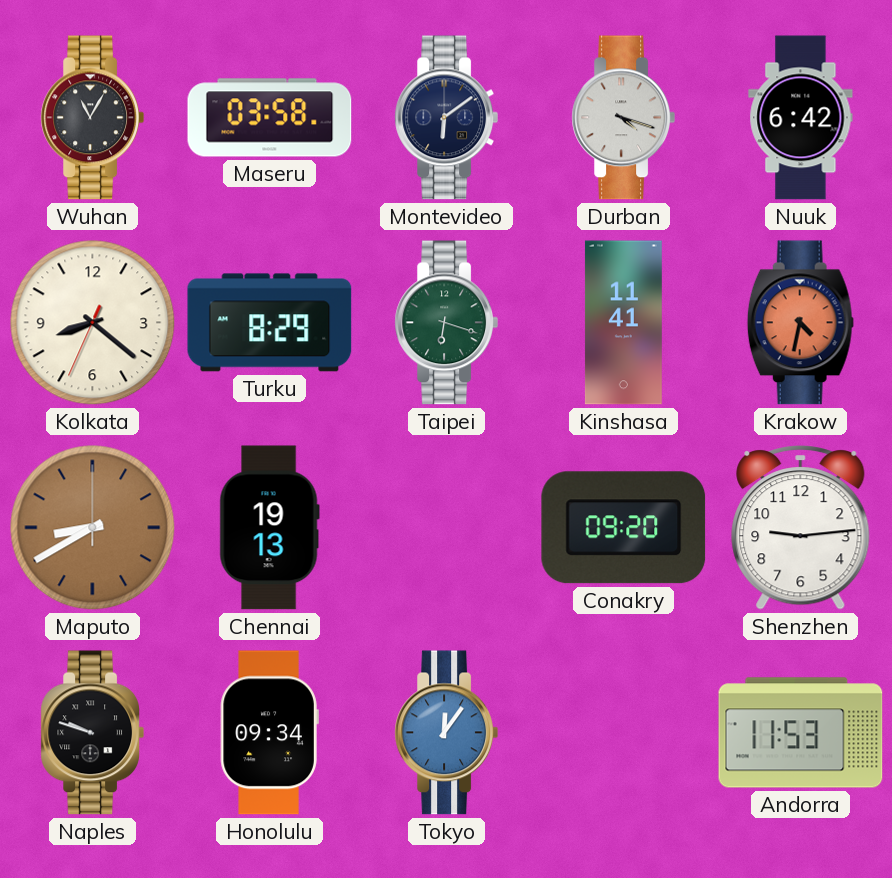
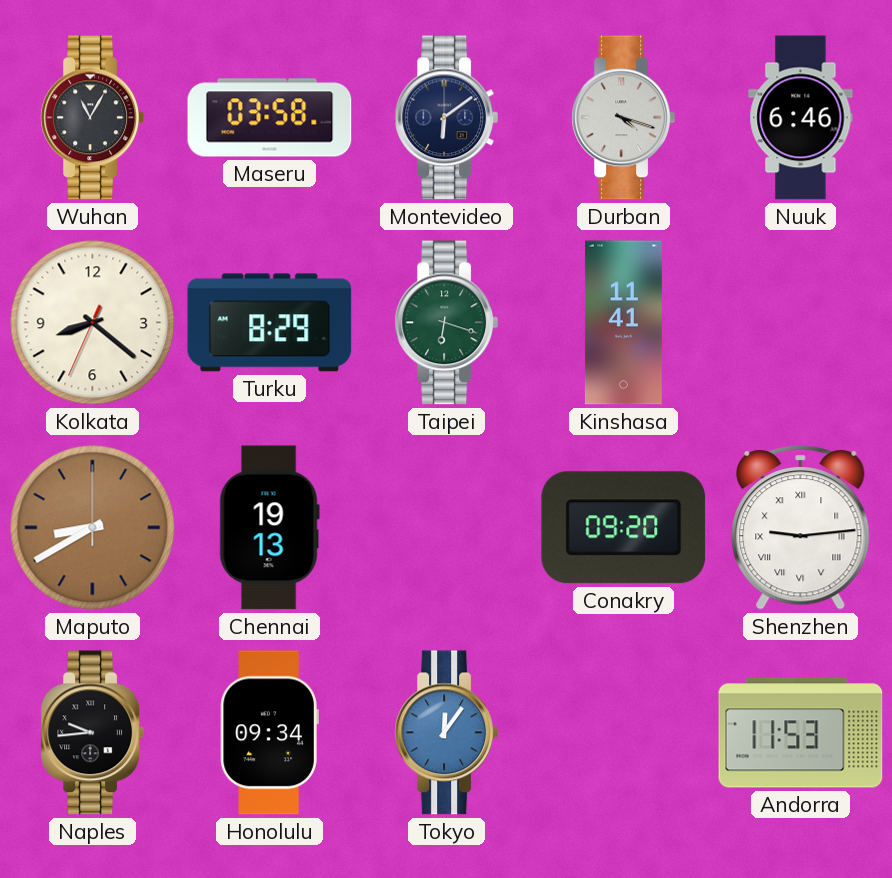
Nuuk: 6:42 -> 6:46 (801, 118)
Krakow: 4:32 -> none (800, 323)
Shenzhen numerals: Arabic -> Roman (801, 528)
Naples: 9:48 -> 9:44 (92, 733)
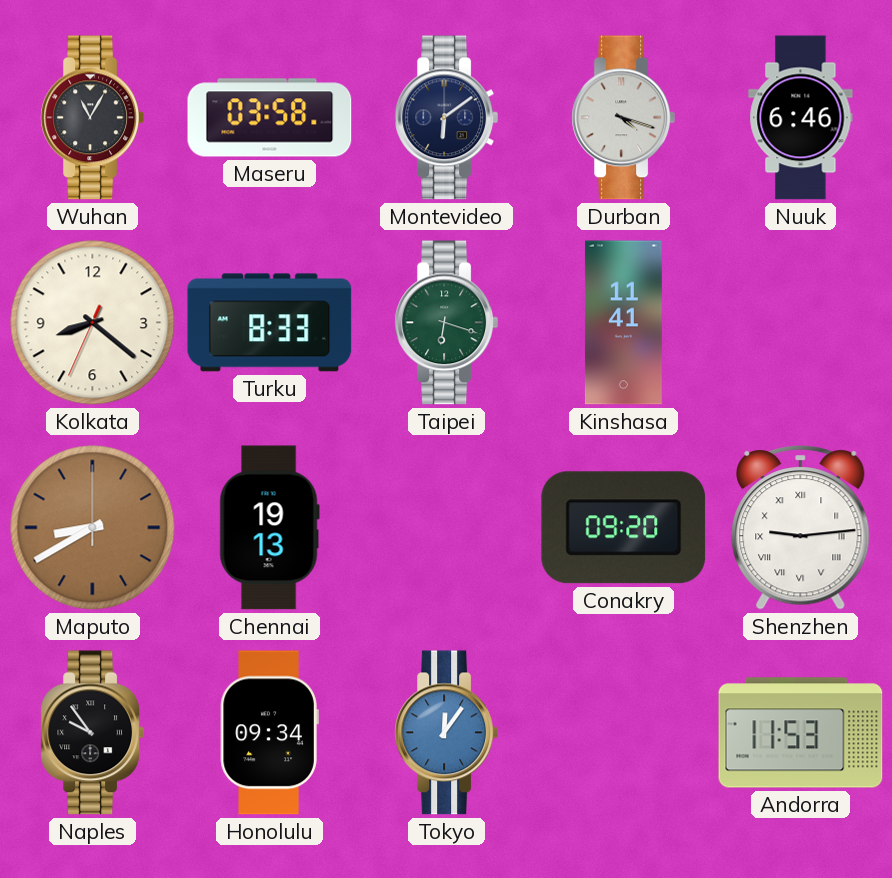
Turku: 8:29 -> 8:33 (270, 323)
Naples: 9:44 -> 9:54 (92, 733)
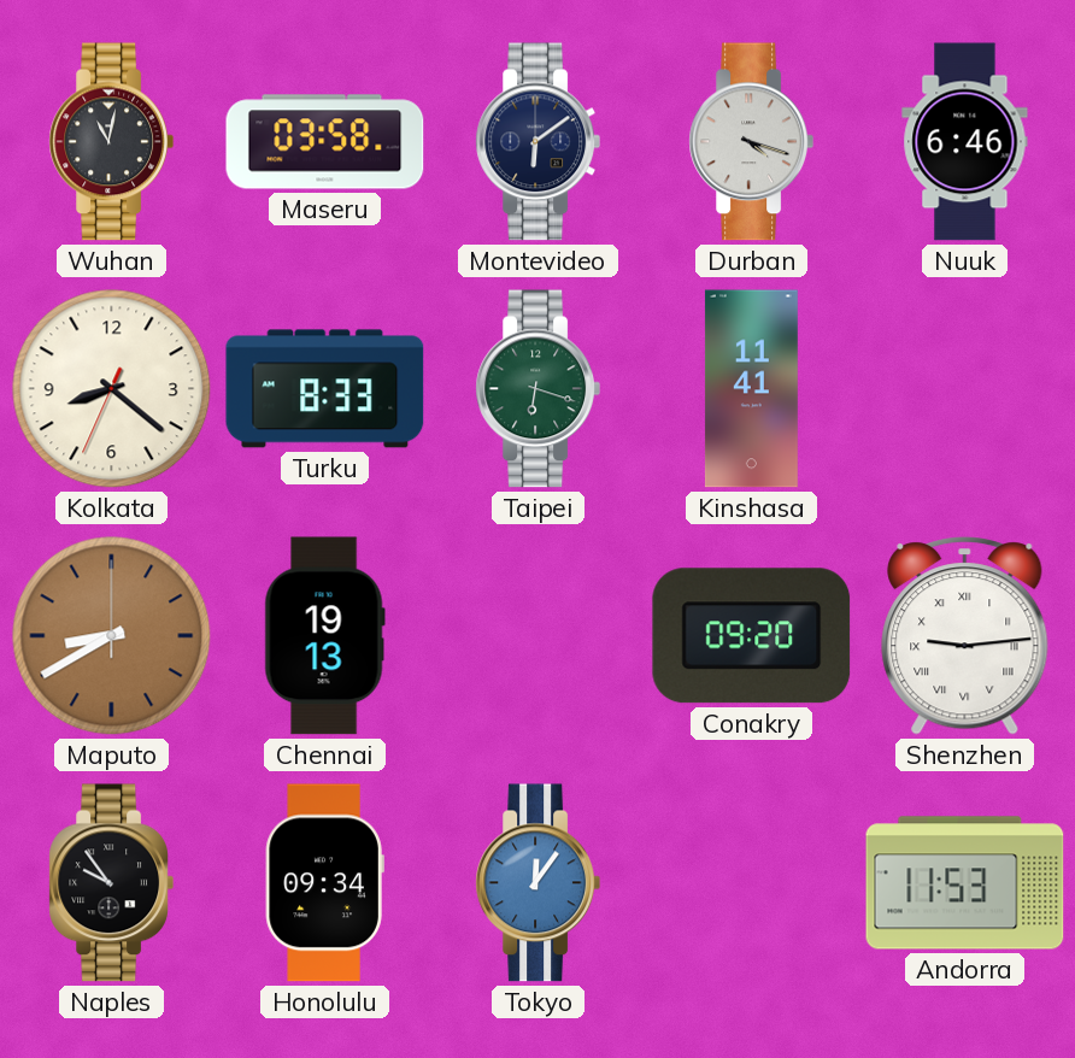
Wuhan: 11:05 -> 11:02 (111, 142)
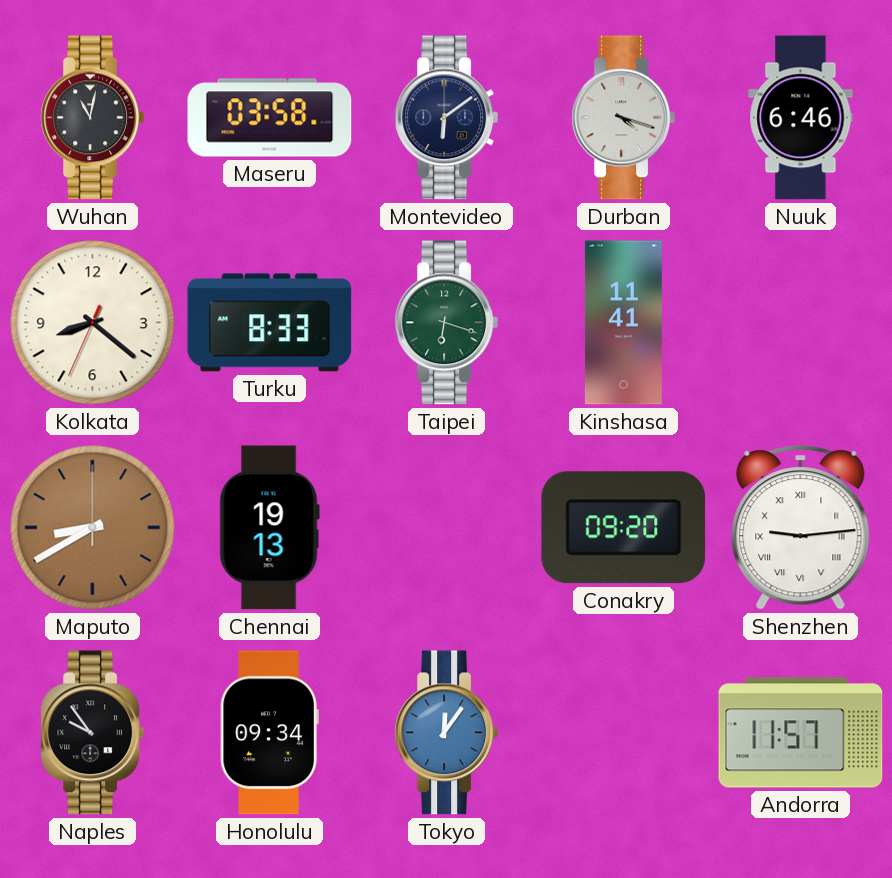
Andorra: 11:53 -> 11:57 (801, 733)
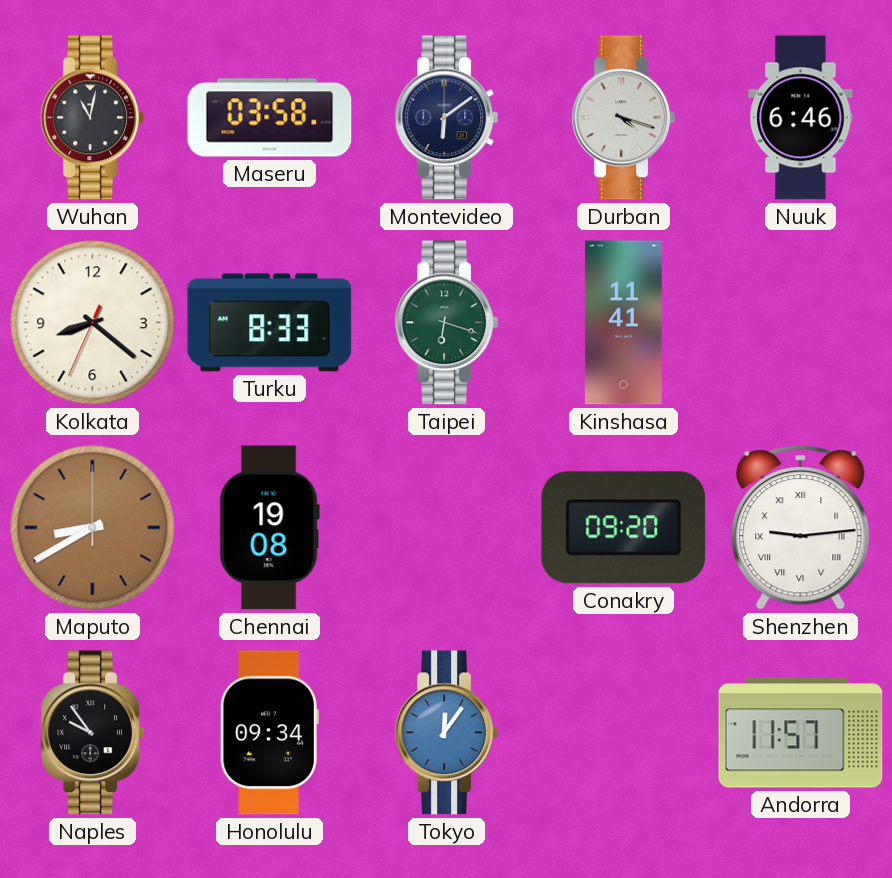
Chennai: 19:13 -> 19:08 (269, 528)
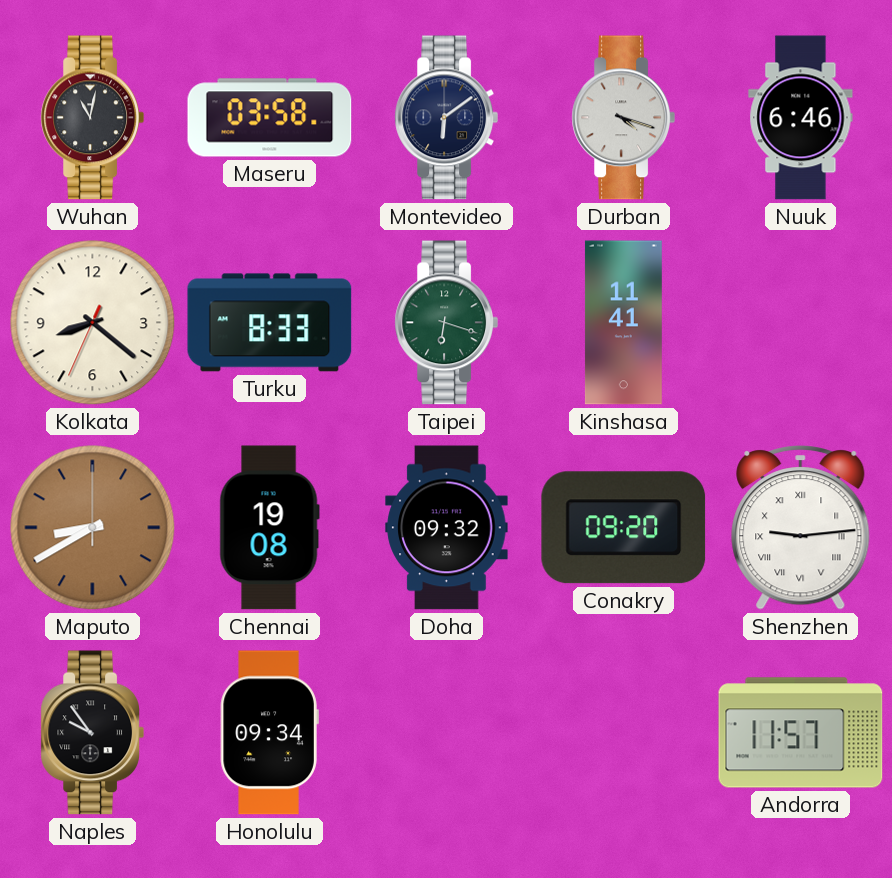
Doha: none -> 09:32 (447, 528)
Tokyo: 12:06 -> none (446, 733)
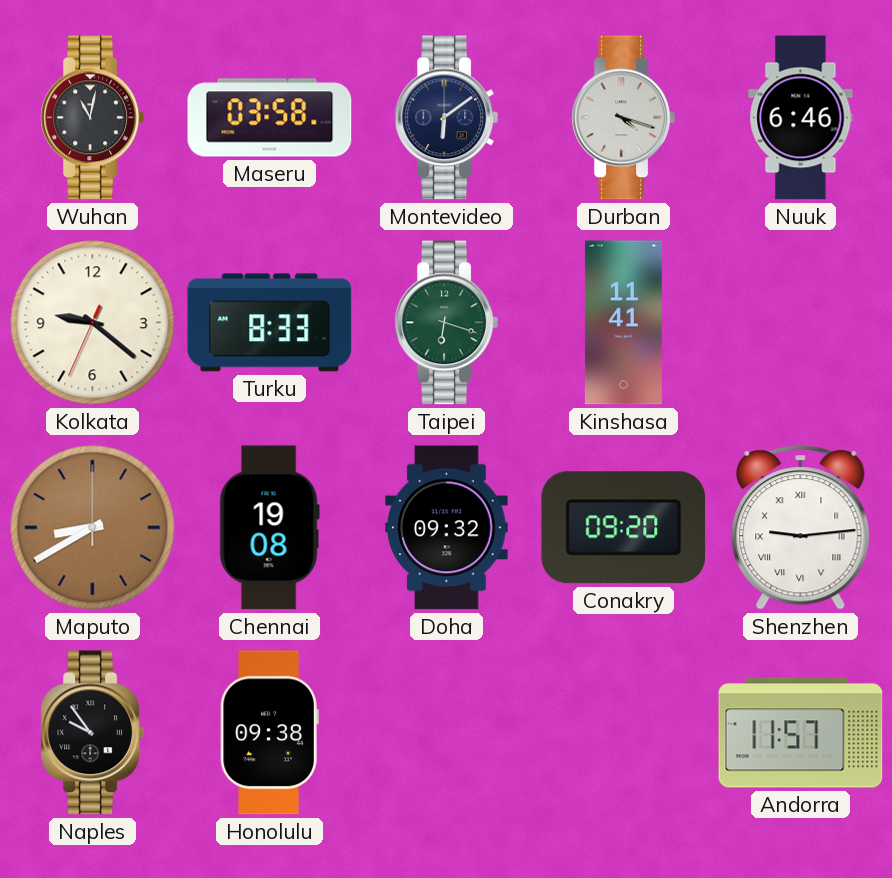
Kolkata: 8:21 -> 9:21 (93, 323)
Honolulu: 09:34 -> 09:38 (269, 733)
